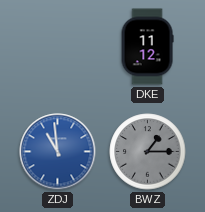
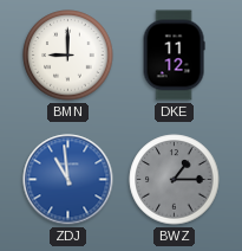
BMN: none -> 9:00 (68, 56)
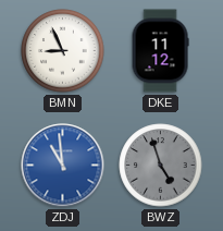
BMN: 9:00 -> 8:56 (63, 51)
BWZ: 1:15 -> 4:57 (161, 166)
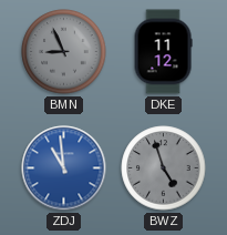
BMN dial: white -> grey (64, 52)
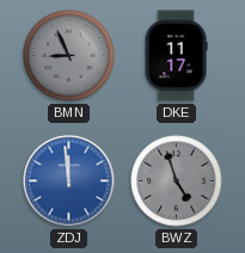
DKE: 11:12 -> 11:17 (176, 56)
ZDJ: 10:59 -> 11:59 (69, 181)
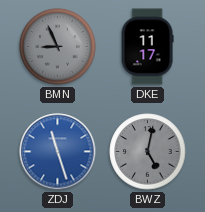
ZDJ: 11:59 -> 11:27 (58, 152)
BWZ: 4:57 -> 5:02 (148, 152)
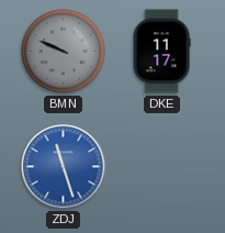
BMN: 8:56 -> 9:49 (64, 52)
BWZ: 5:02 -> none (148, 152)
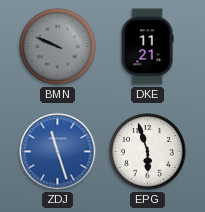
DKE: 11:17 -> 11:21 (147, 47)
EPG: none -> 5:57 (148, 152)
